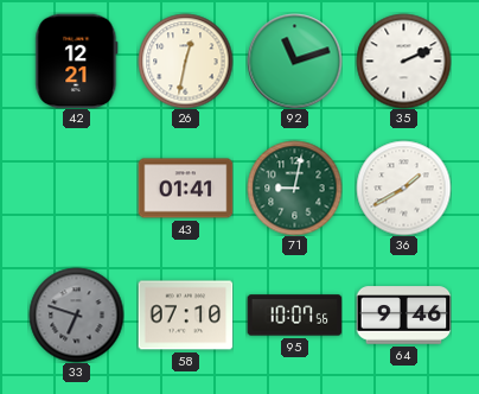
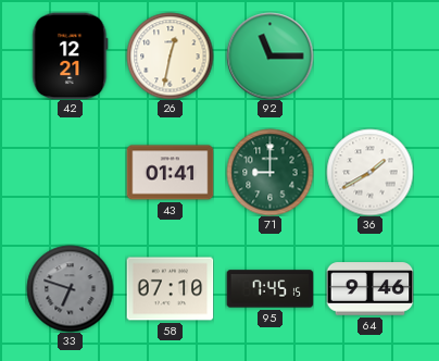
92: 11:12 -> 11:15 (269, 55)
35: 2:11 -> none (403, 61)
71: 9:02 -> 9:00 (269, 172)
95: 10:07 -> 7:45 (269, 289)
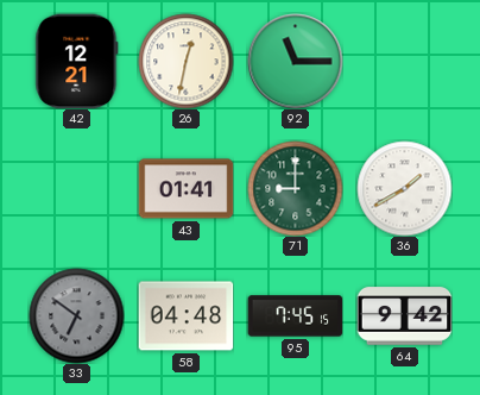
33: 6:48 -> 6:51 (76, 315)
58: 07:10 -> 04:48 (185, 316)
64: 9:46 -> 9:42 (404, 316)
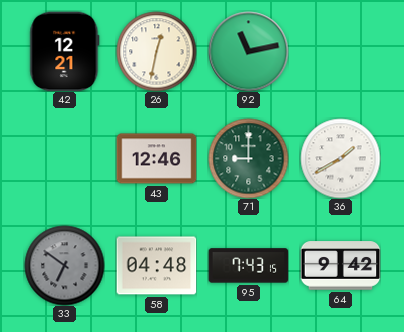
92: 11:15 -> 11:13 (248, 51)
43: 01:41 -> 12:46 (156, 159)
95: 7:45 -> 7:43 (248, 266)
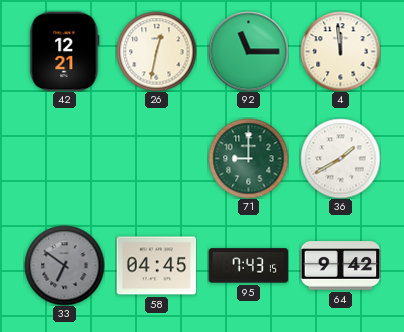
92: 11:13 -> 11:15 (248, 51)
4: none -> 11:59 (340, 51)
43: 12:46 -> none (156, 159)
58: 04:48 -> 04:45 (156, 266)
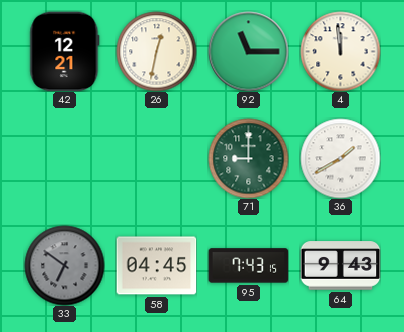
64: 9:42 -> 9:43 (340, 266)
